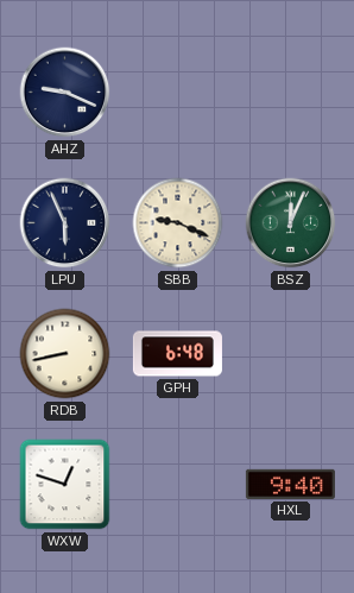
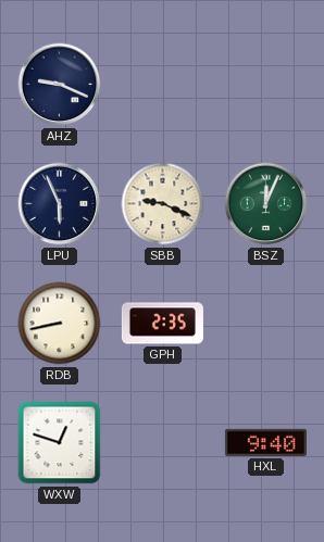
GPH: 6:48 -> 2:35 (162, 324)
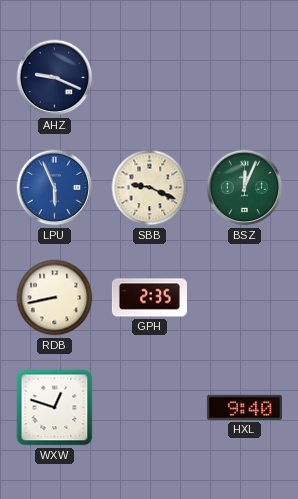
LPU dial: navy -> blue (55, 188)
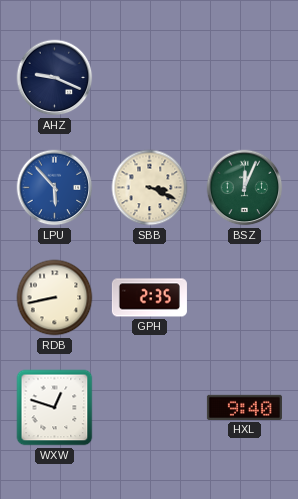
LPU: 5:56 -> 5:53 (55, 188)
SBB: 9:19 -> 3:19 (150, 188)
